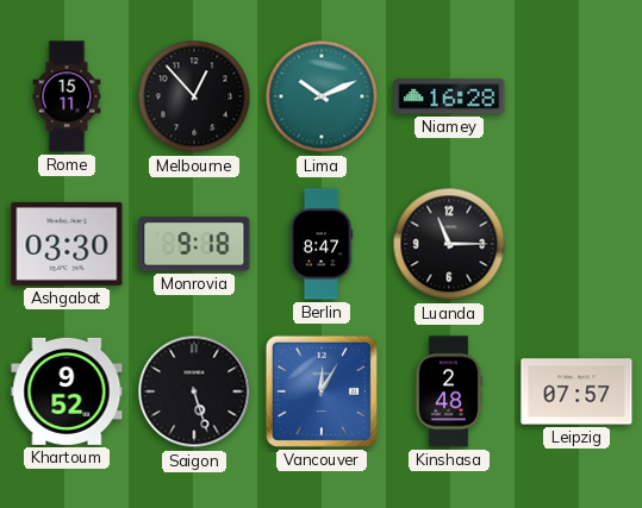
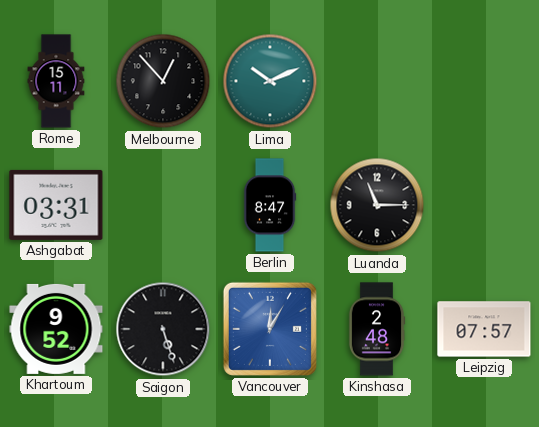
Niamey: 16:28 -> none (449, 96)
Ashgabat: 03:30 -> 03:31 (56, 205)
Monrovia: 9:18 -> none (194, 244)
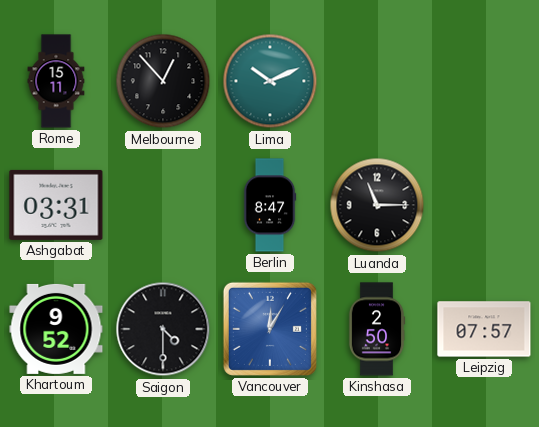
Saigon: 5:27 -> 4:30 (163, 329)
Kinshasa: 2:48 -> 2:50 (377, 329)
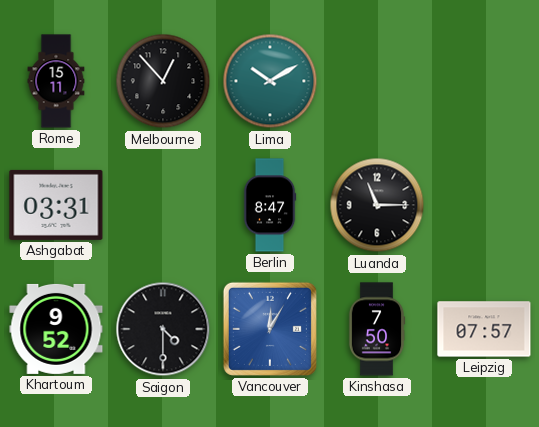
Lima: 10:11 -> 10:10 (270, 81)
Kinshasa: 2:50 -> 7:50 (377, 329)
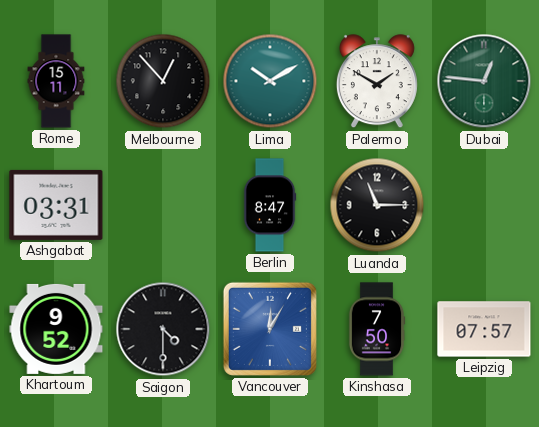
Palermo: none -> 1:50 (377, 82)
Dubai: none -> 12:46 (484, 81)
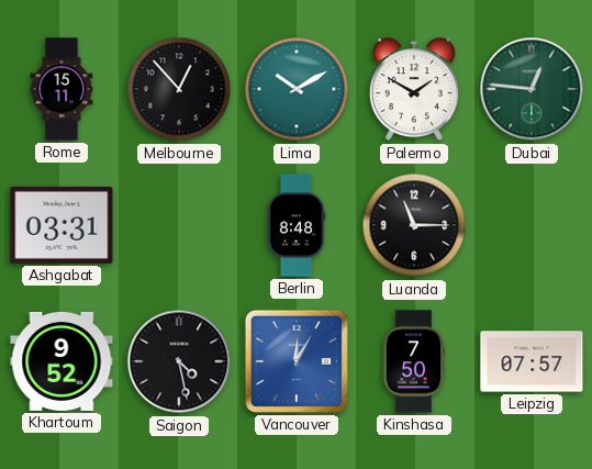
Berlin: 8:47 -> 8:48 (297, 225)
Saigon: 4:30 -> 4:28 (179, 361)
